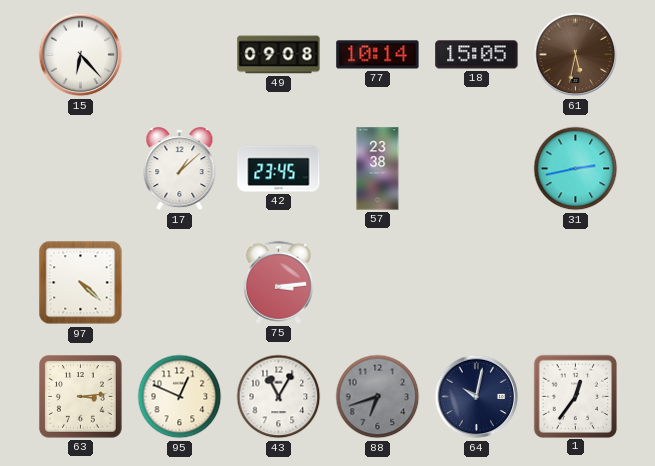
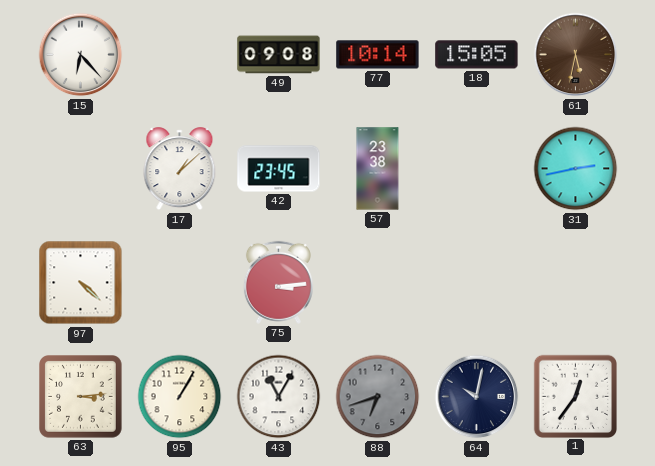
95: 12:49 -> 1:05 (180, 397)
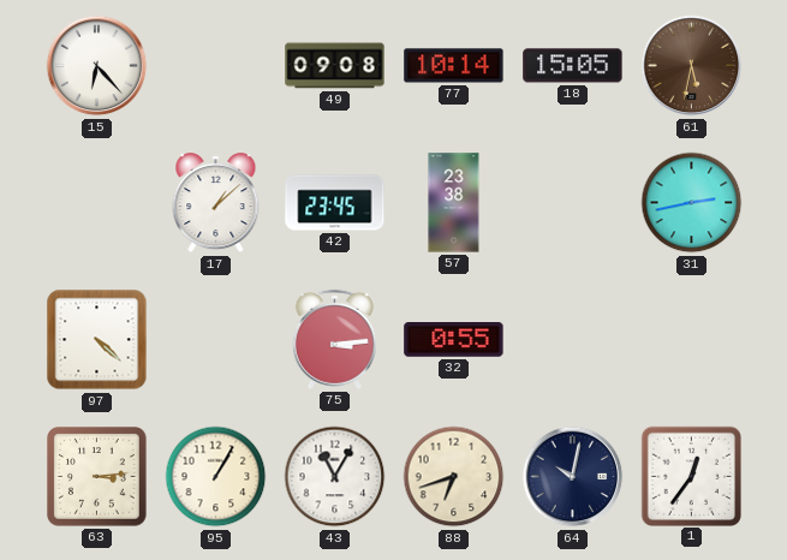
32: none -> 0:55 (454, 340)
88 dial: grey -> cream (454, 477)
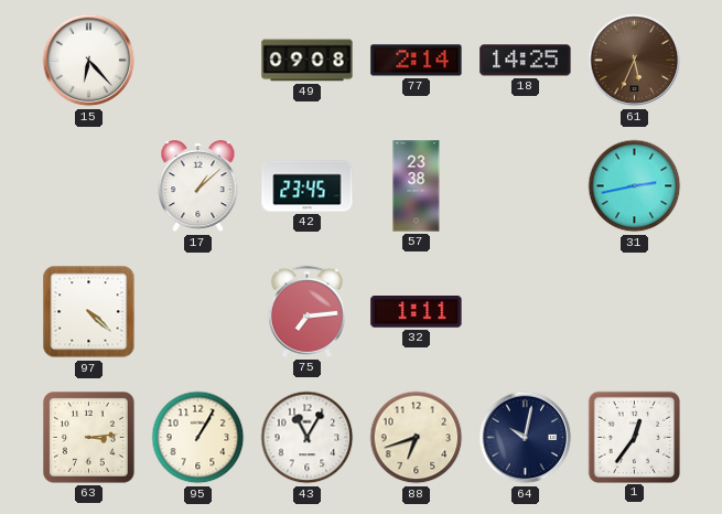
77: 10:14 -> 2:14 (417, 61)
18: 15:05 -> 14:25 (526, 61)
61: 5:32 -> 5:34 (635, 61)
75: 3:14 -> 7:14 (306, 311)
32: 0:55 -> 1:11 (417, 312)
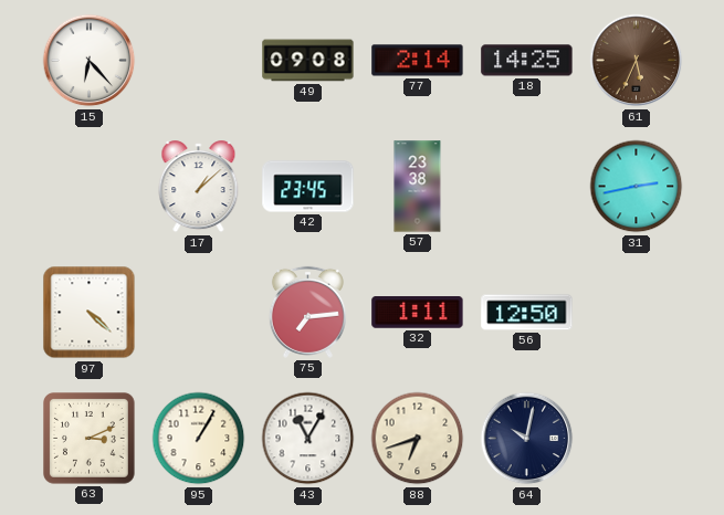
56: none -> 12:50 (527, 313)
63: 3:14 -> 3:11 (90, 439)
1: 12:36 -> none (634, 437)
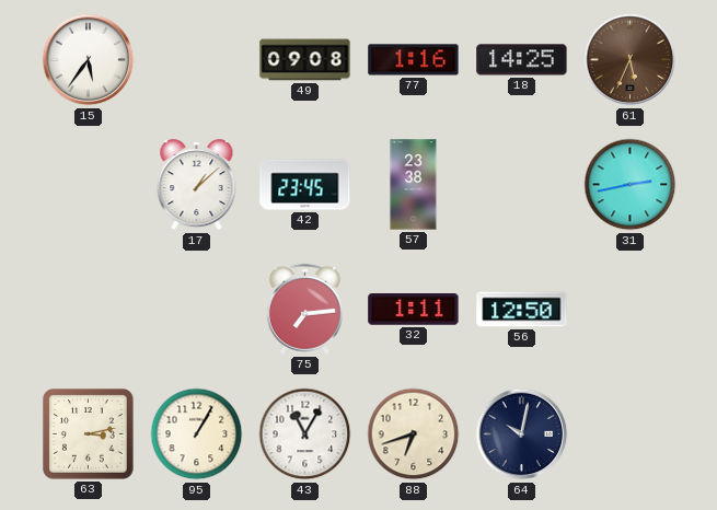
15: 6:23 -> 5:36 (89, 60)
77: 2:14 -> 1:16 (414, 60)
97: 4:22 -> none (90, 313)
63: 3:11 -> 3:13 (89, 434)
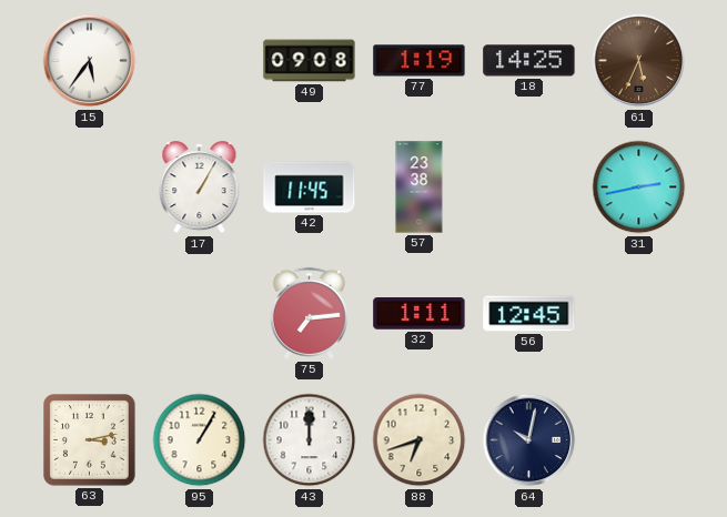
77: 1:16 -> 1:19 (420, 61)
17: 1:08 -> 1:05 (200, 187)
42: 23:45 -> 11:45 (310, 187)
56: 12:50 -> 12:45 (529, 314)
43: 11:05 -> 12:00 (310, 440)
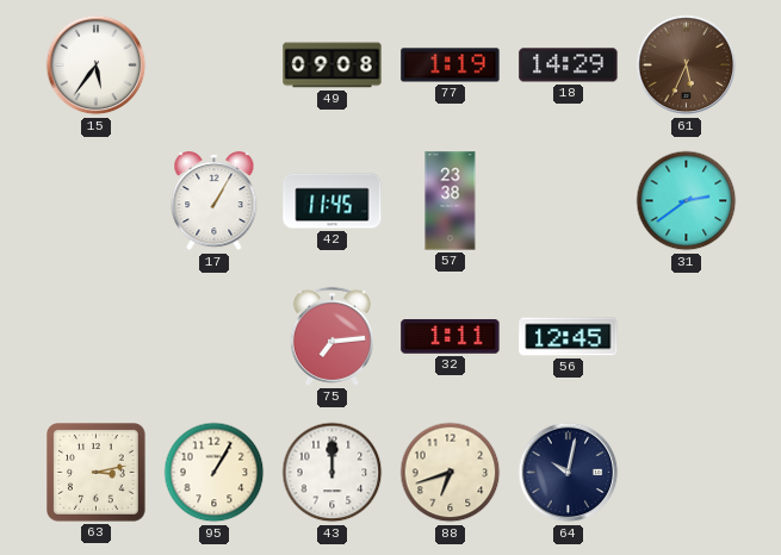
18: 14:25 -> 14:29 (569, 66)
31: 2:43 -> 2:39 (687, 201)
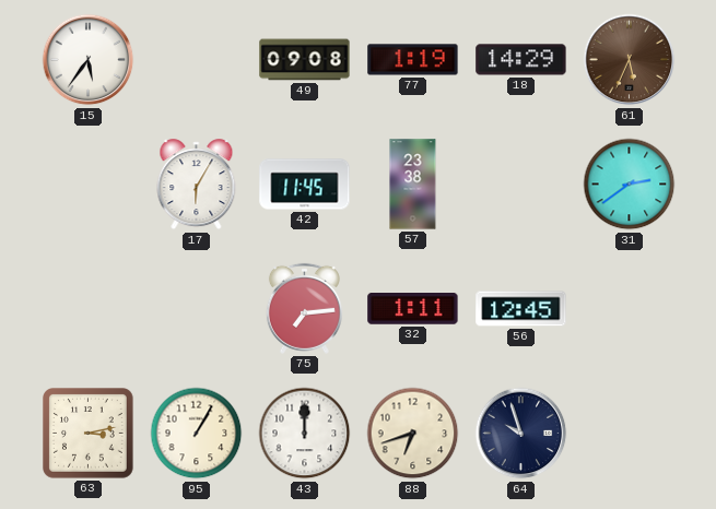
17: 1:05 -> 6:05 (197, 185)
64: 10:02 -> 9:57 (521, 434)
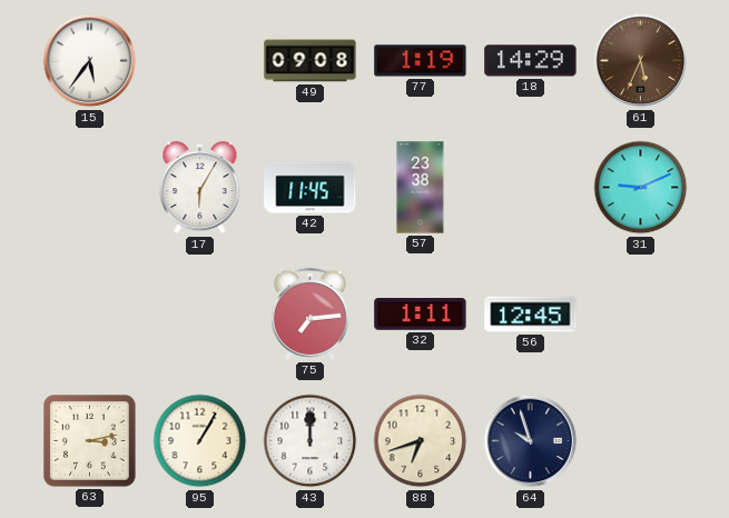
31: 2:39 -> 9:11 (641, 188)
